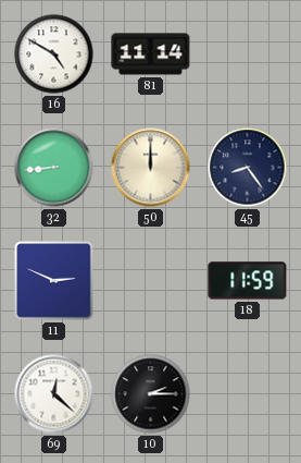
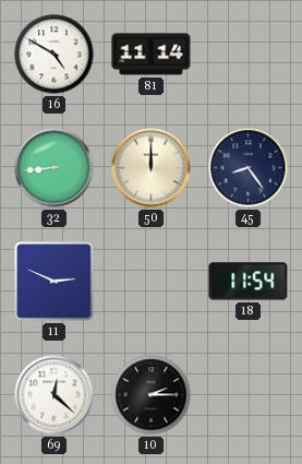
18: 11:59 -> 11:54 (249, 282)
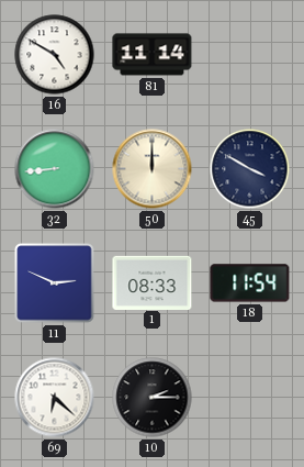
45: 8:24 -> 3:50 (250, 169)
1: none -> 08:33 (153, 282)
69: 12:22 -> 6:22 (55, 398)
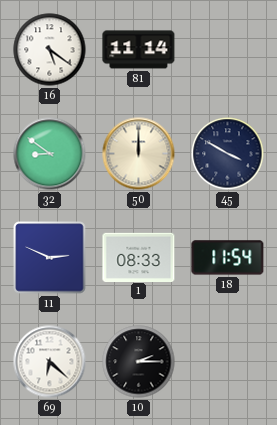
16: 4:50 -> 5:21 (50, 50)
32: 8:44 -> 8:51 (50, 154)
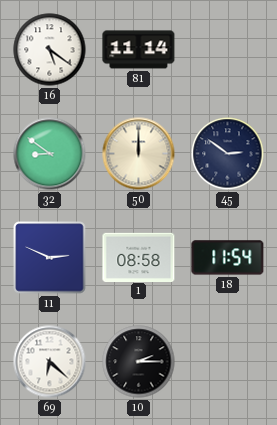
45: 3:50 -> 2:51 (228, 154)
1: 08:33 -> 08:58 (139, 257)
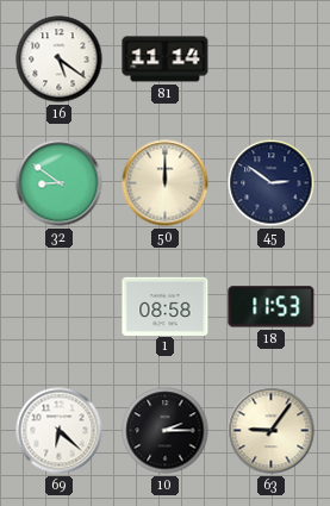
11: 2:49 -> none (50, 258)
18: 11:54 -> 11:53 (272, 307)
63: none -> 9:06 (272, 431)
